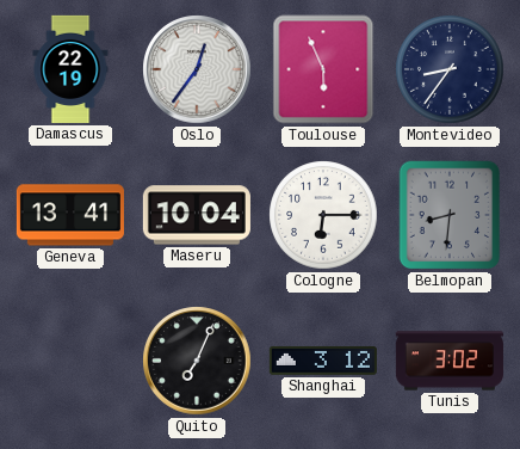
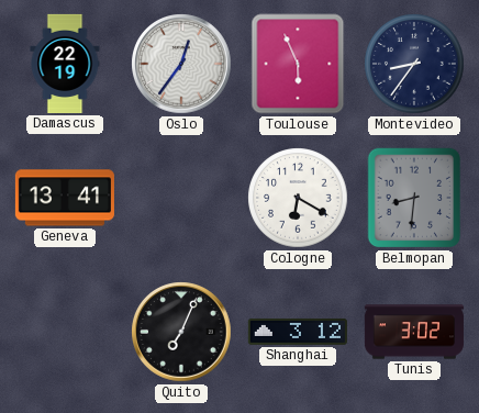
Maseru: 10:04 -> none (197, 215)
Cologne: 6:15 -> 6:20 (298, 198)
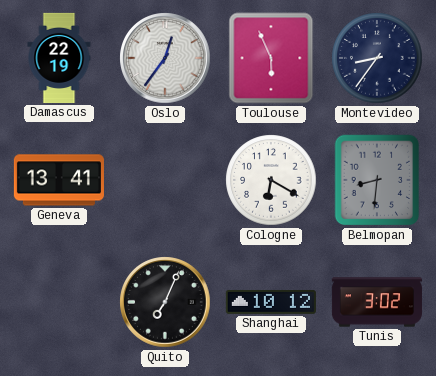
Shanghai: 3:12 -> 10:12 (271, 302)
